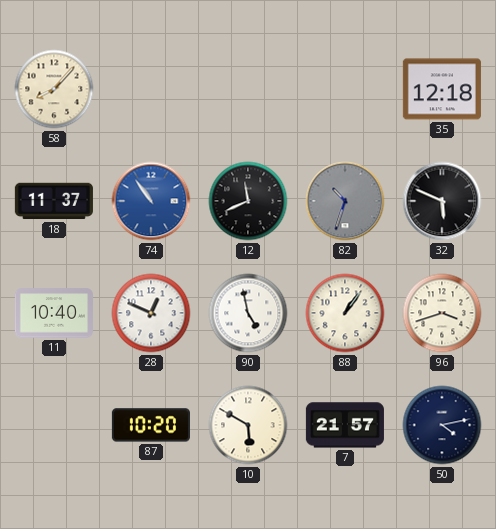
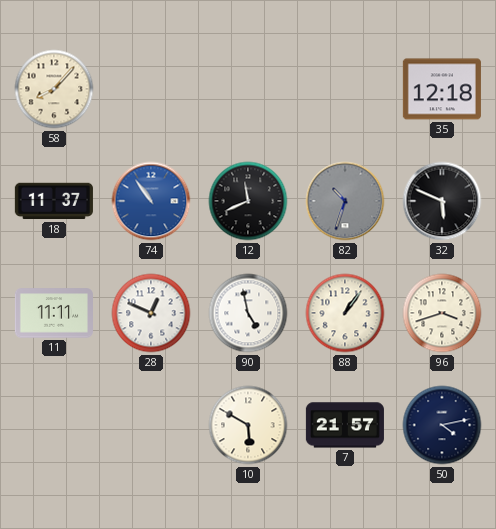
11: 10:40 -> 11:11 (54, 313)
87: 10:20 -> none (151, 425)
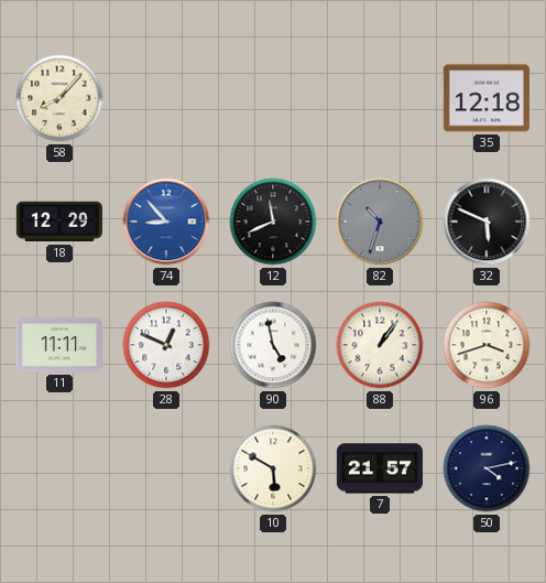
18: 11:37 -> 12:29 (59, 222)
74: 10:54 -> 8:53 (166, 222)
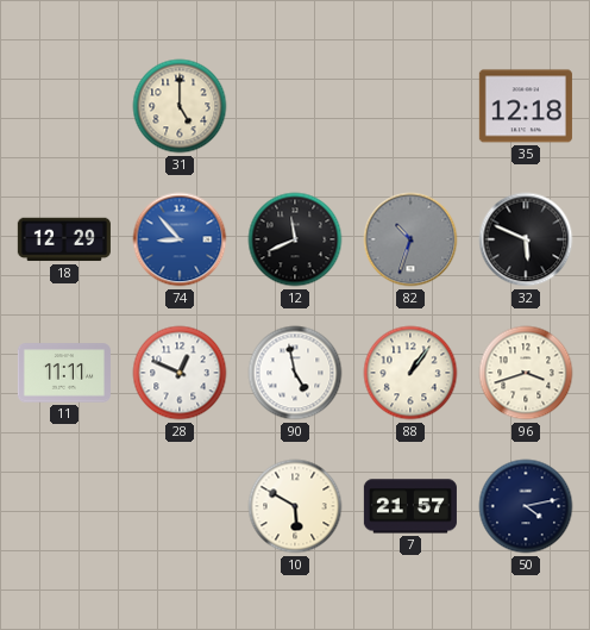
58: 8:07 -> none (59, 98)
31: none -> 5:00 (180, 106)
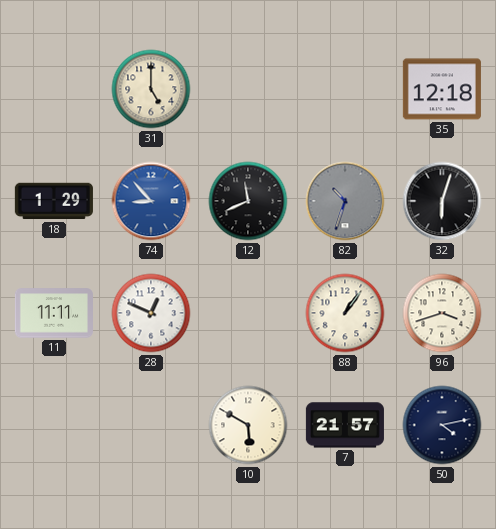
18: 12:29 -> 1:29 (54, 201)
32: 5:49 -> 6:03 (442, 201)
90: 4:58 -> none (295, 373)
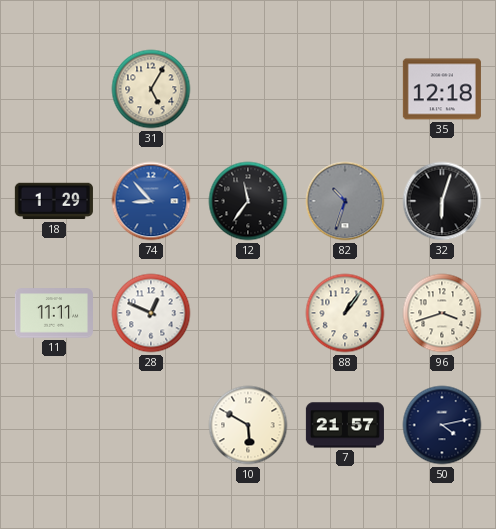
31: 5:00 -> 5:05 (151, 89)
12: 11:41 -> 11:36 (248, 201)
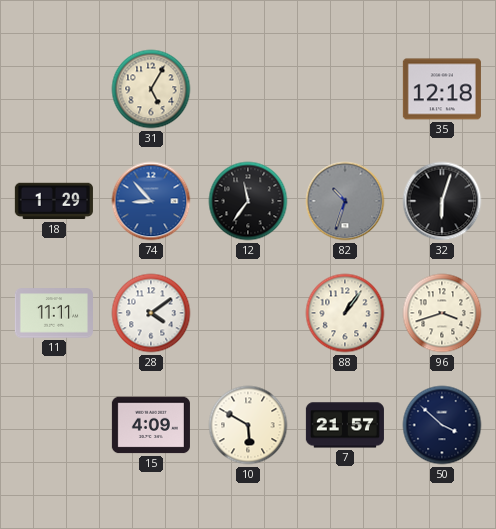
28: 12:49 -> 4:09 (151, 313)
15: none -> 4:09 (151, 425)
50: 4:13 -> 3:52 (442, 425)
